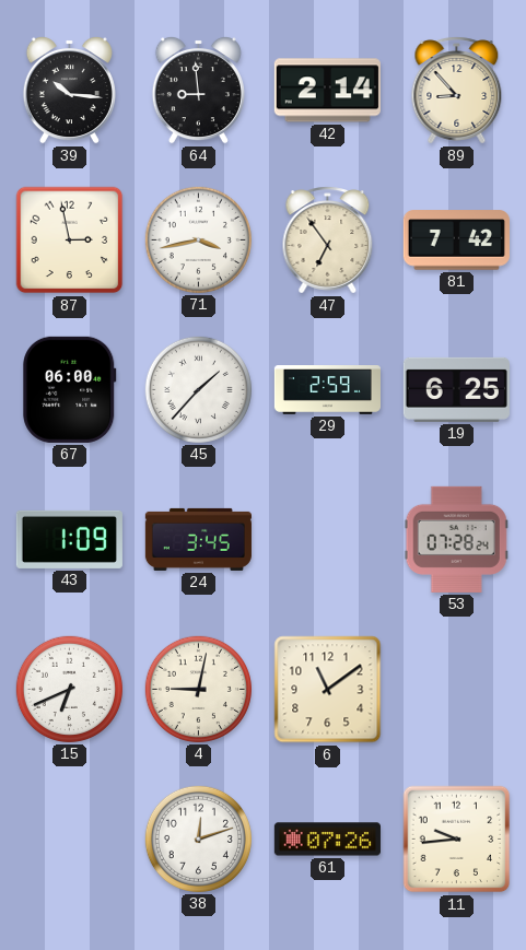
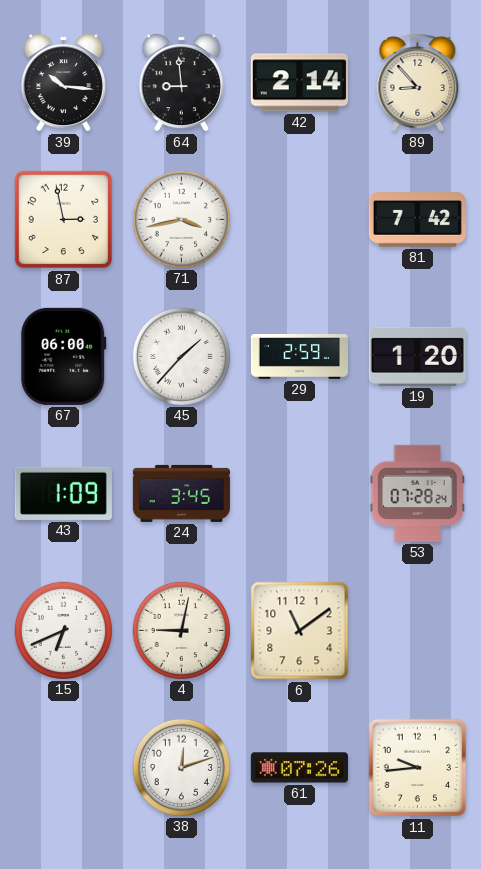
47: 6:54 -> none (328, 241)
19: 6:25 -> 1:20 (417, 356)
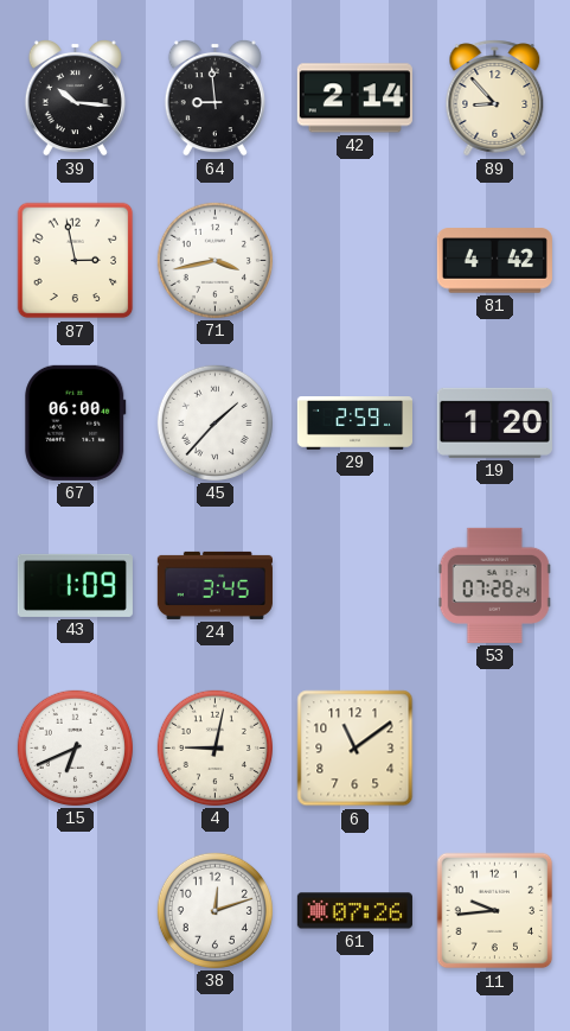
81: 7:42 -> 4:42 (494, 261)
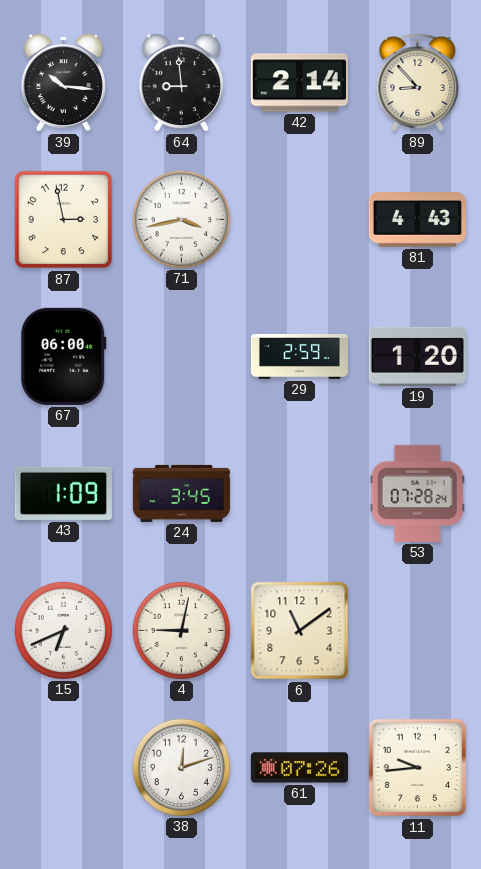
81: 4:42 -> 4:43 (417, 220)
45: 1:37 -> none (214, 422)
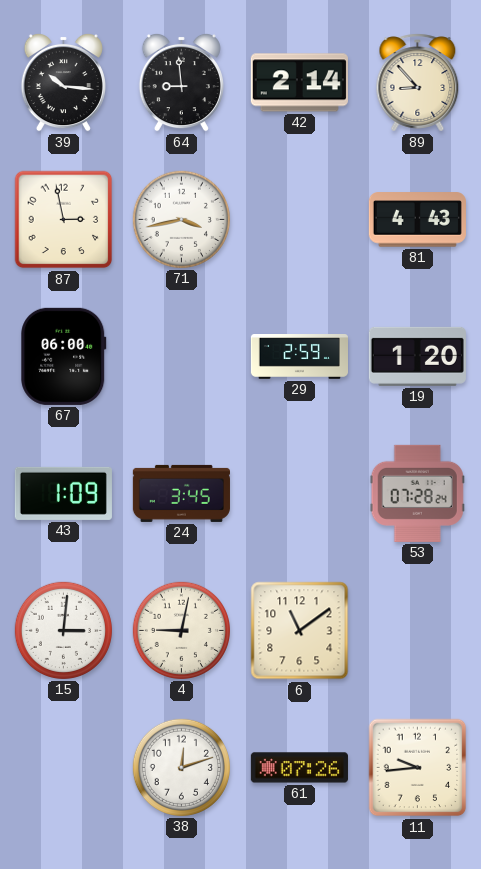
15: 6:41 -> 3:01 (63, 630)
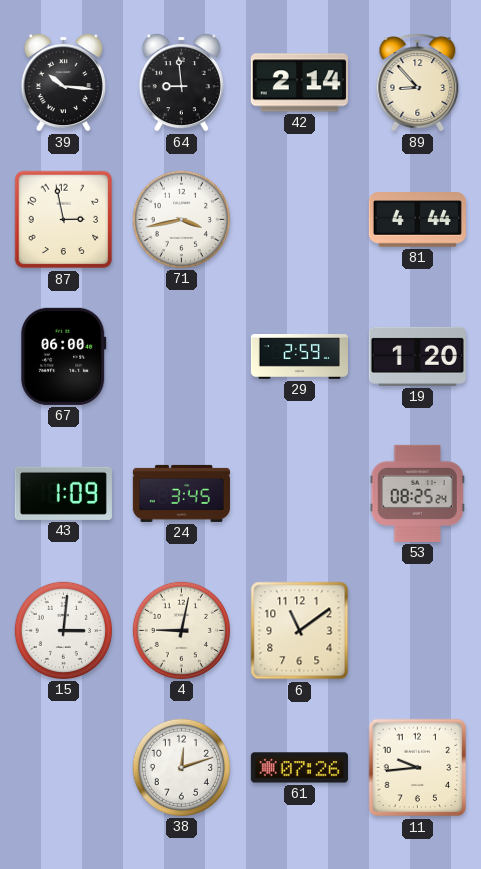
81: 4:43 -> 4:44 (417, 220)
53: 07:28 -> 08:25 (417, 493)
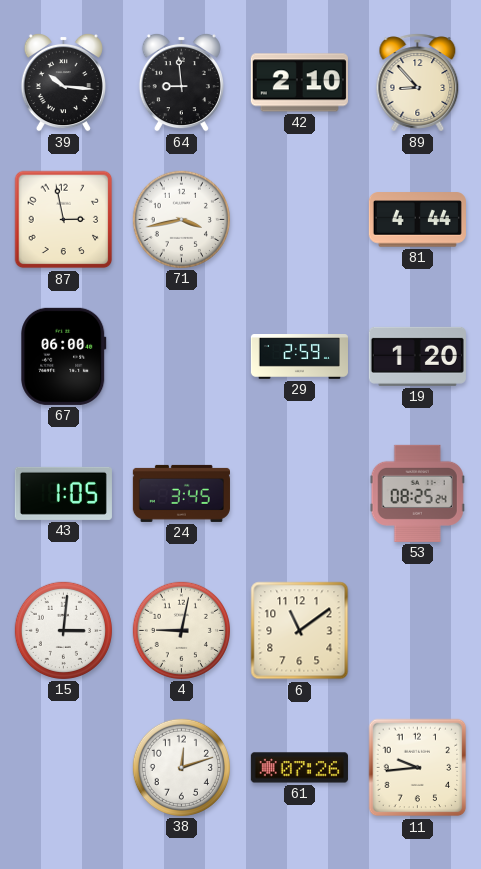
42: 2:14 -> 2:10 (299, 83)
43: 1:09 -> 1:05 (63, 493)
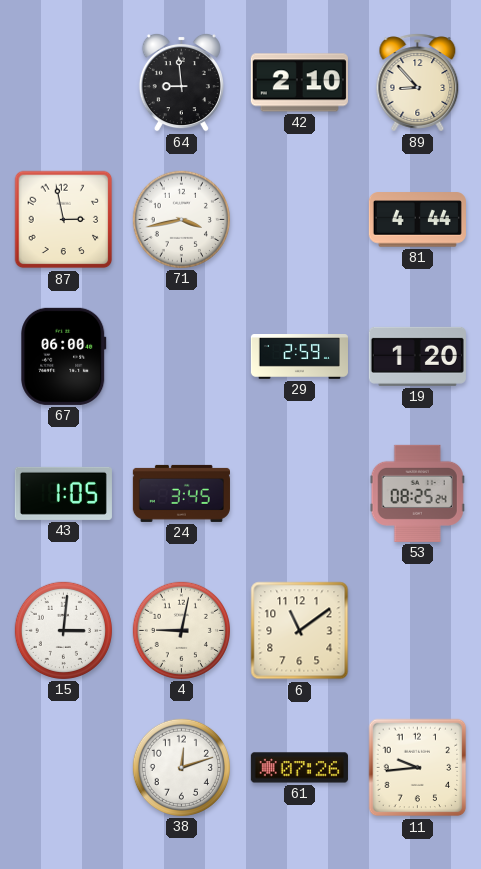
39: 10:16 -> none (63, 82)
